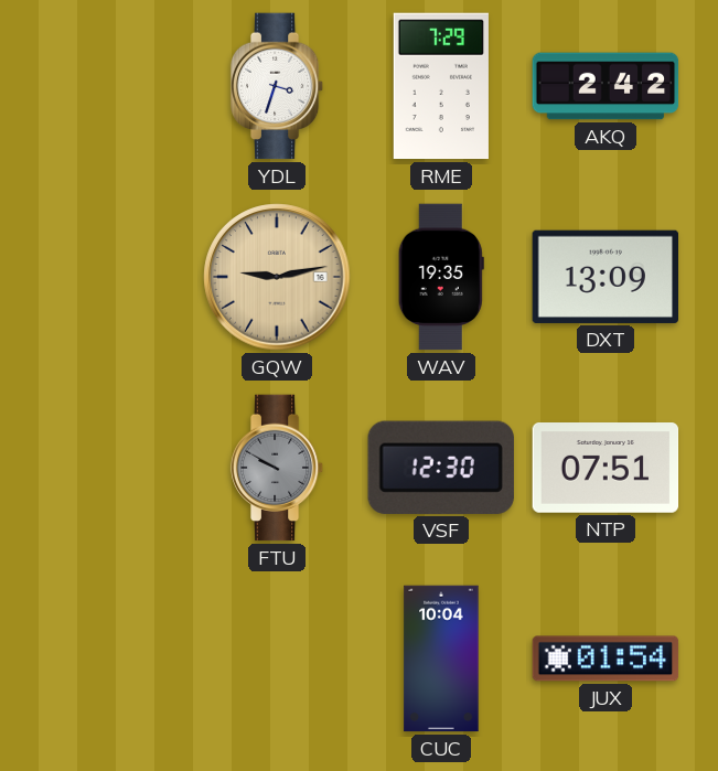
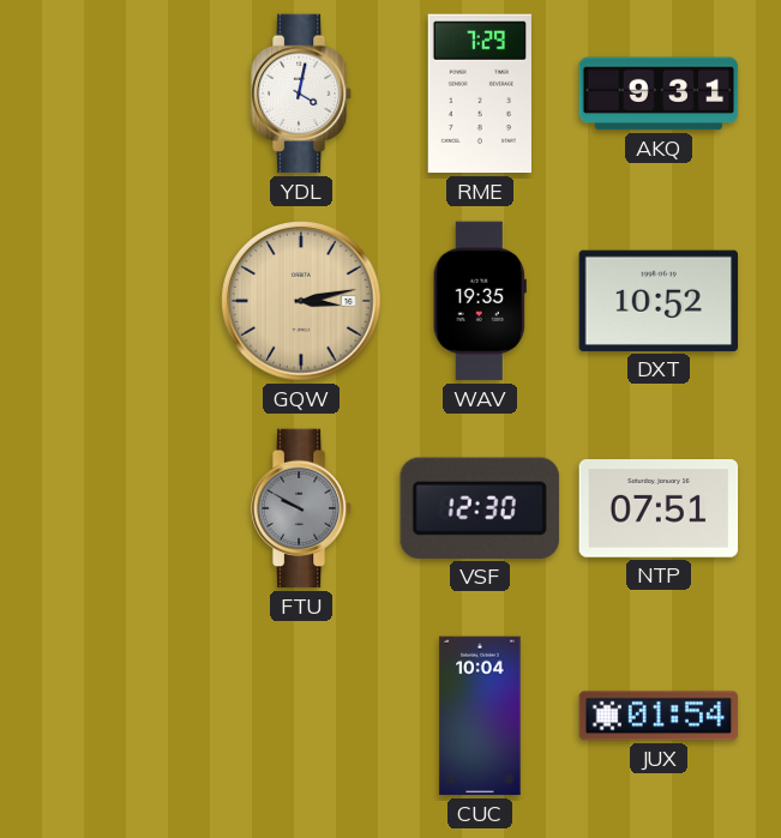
YDL: 3:33 -> 4:02 (301, 94)
AKQ: 2:42 -> 9:31 (659, 94)
GQW: 9:13 -> 3:13 (301, 301)
DXT: 13:09 -> 10:52 (659, 301)
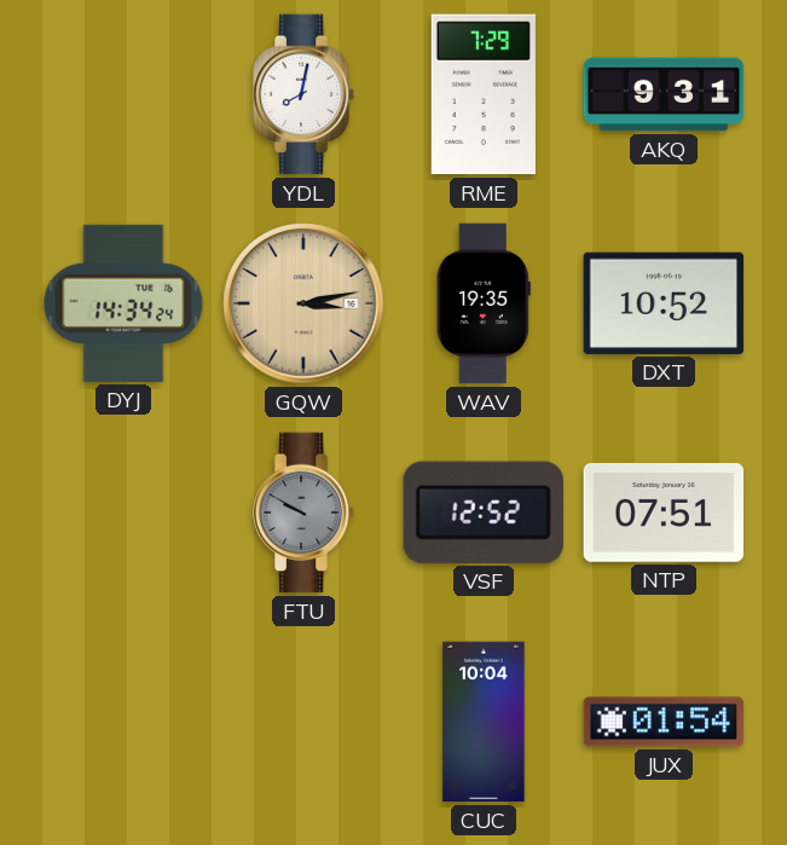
YDL: 4:02 -> 8:02 (303, 94)
DYJ: none -> 14:34 (123, 303)
VSF: 12:30 -> 12:52 (484, 513)
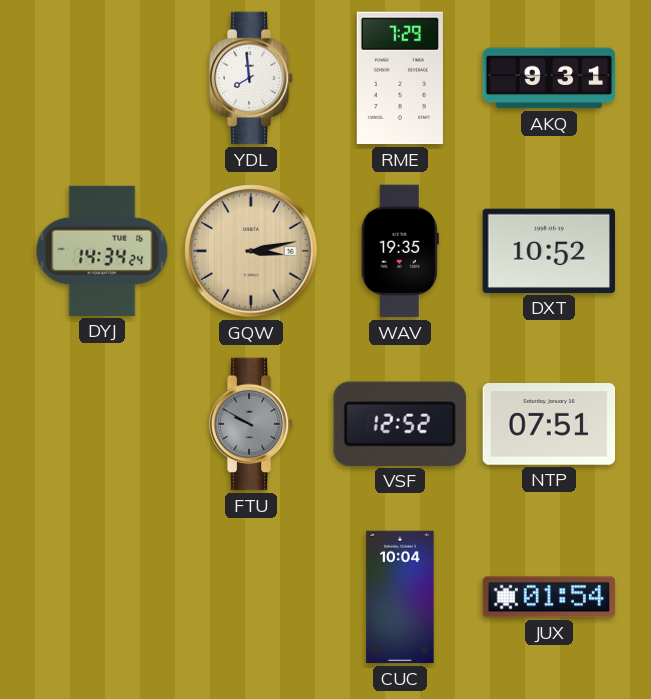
YDL: 8:02 -> 7:59 (251, 78)
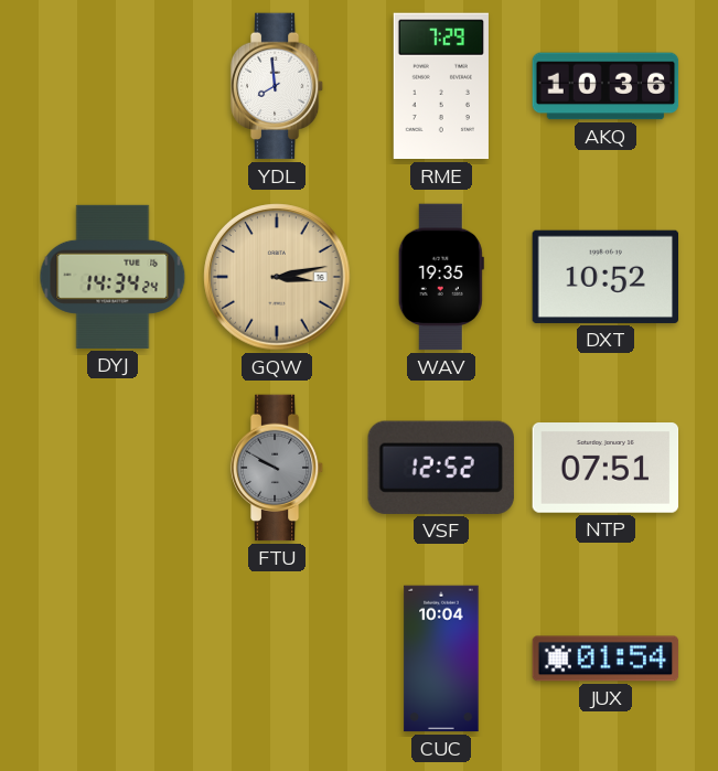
AKQ: 9:31 -> 10:36 (606, 86)
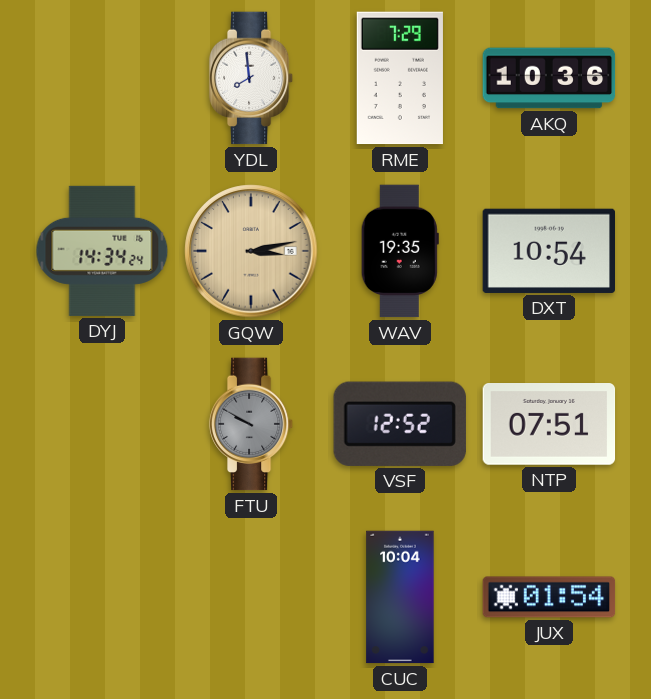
DXT: 10:52 -> 10:54 (549, 251)
